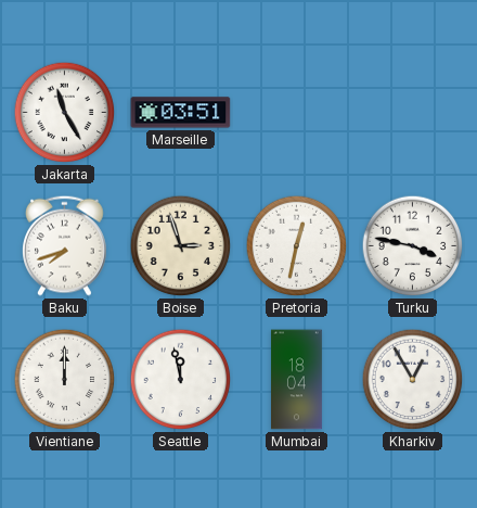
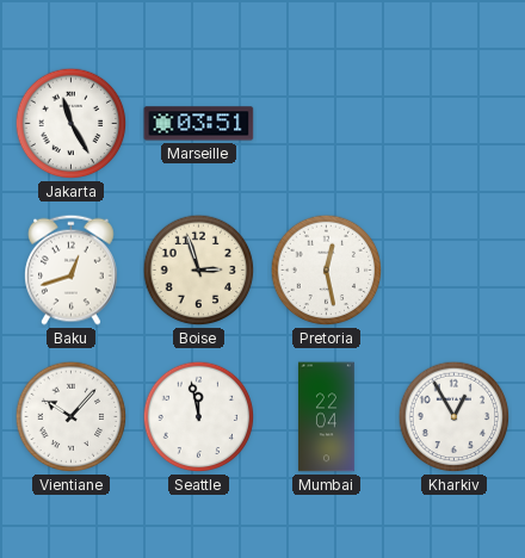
Baku: 7:42 -> 12:42 (72, 269)
Pretoria: 12:32 -> 12:28 (327, 271)
Turku: 3:47 -> none (413, 246)
Vientiane: 12:00 -> 10:07 (72, 417)
Mumbai: 18:04 -> 22:04 (326, 417)
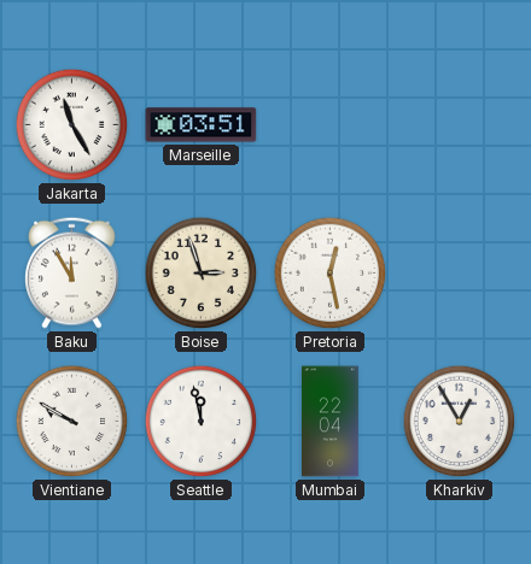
Baku: 12:42 -> 11:55 (72, 272)
Vientiane: 10:07 -> 9:50 (72, 422)
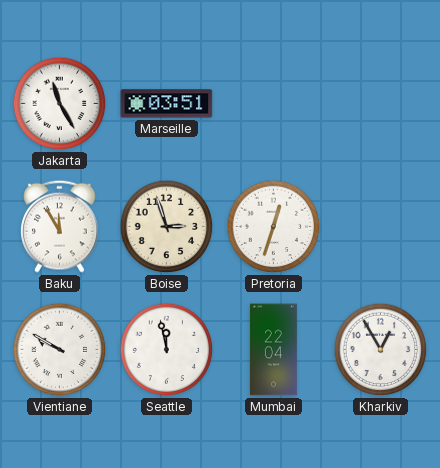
Pretoria: 12:28 -> 12:33 (274, 227)
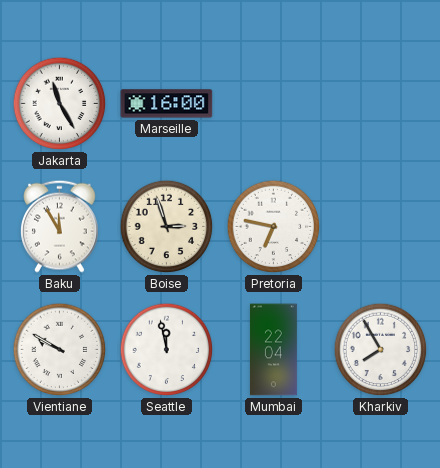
Marseille: 03:51 -> 16:00 (167, 104)
Pretoria: 12:33 -> 6:47 (274, 227)
Kharkiv: 12:55 -> 7:55 (381, 350)
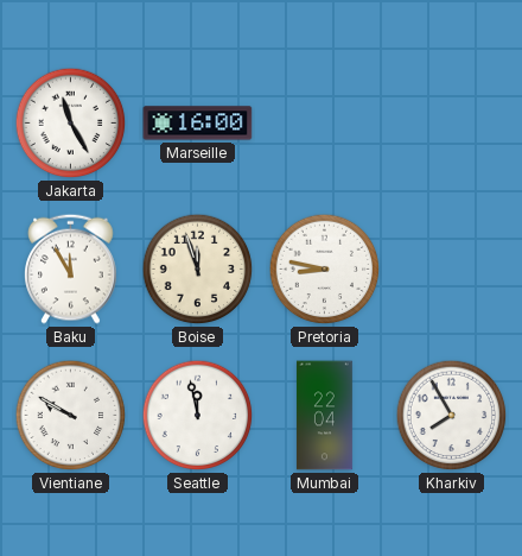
Boise: 2:57 -> 11:57 (198, 270)
Pretoria: 6:47 -> 8:47 (325, 270)
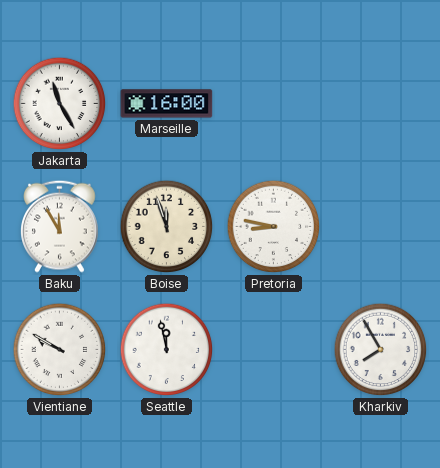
Mumbai: 22:04 -> none (324, 416)
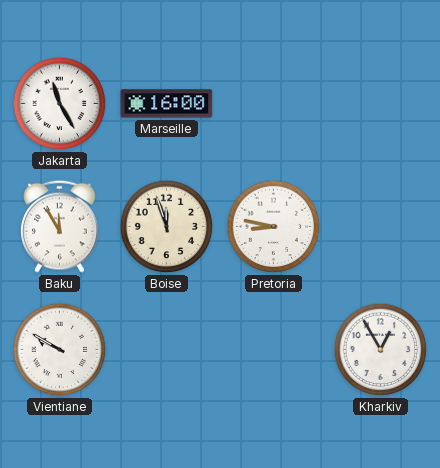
Seattle: 11:58 -> none (167, 350)
Kharkiv: 7:55 -> 12:55 (381, 350)
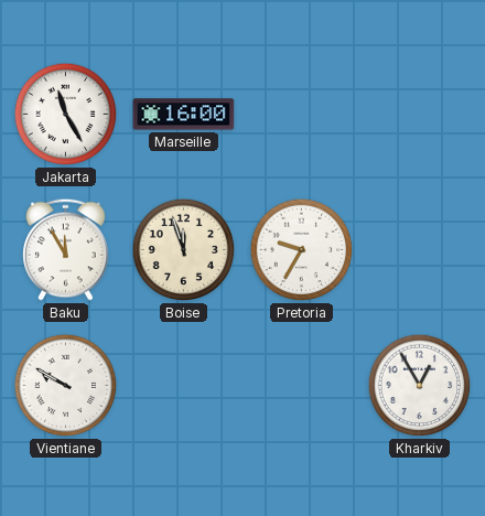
Pretoria: 8:47 -> 9:35 (302, 250)
